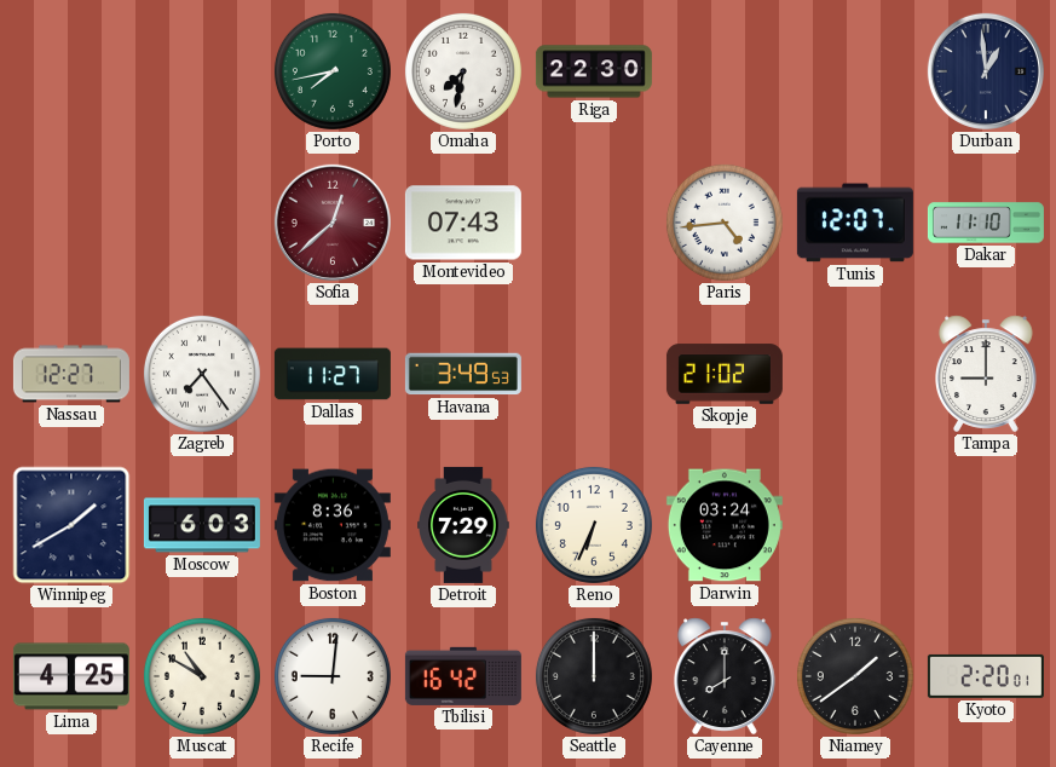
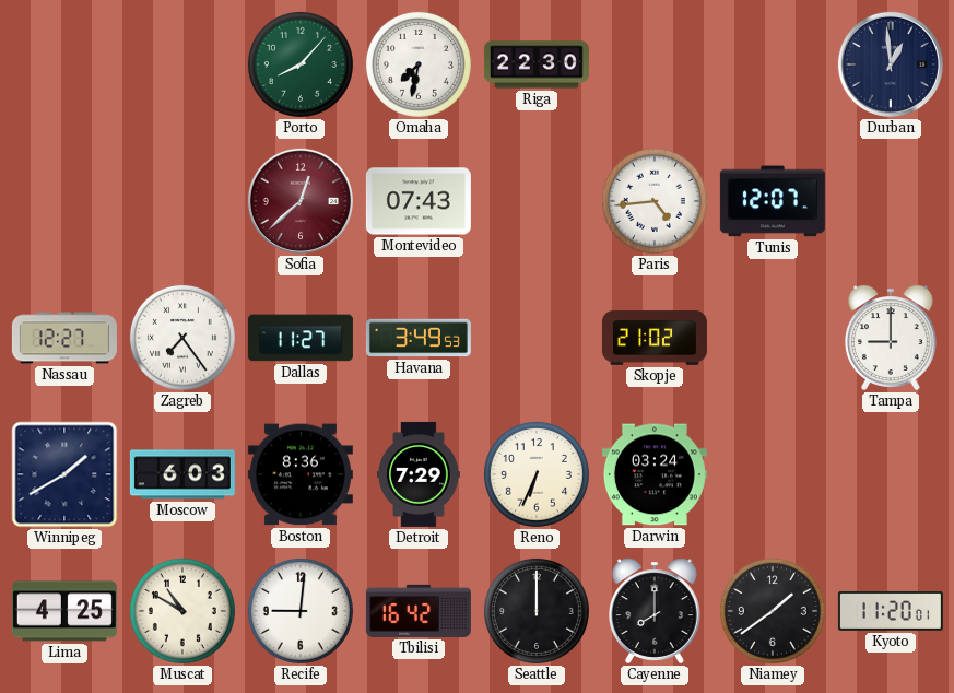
Porto: 7:43 -> 8:07 (301, 64)
Dakar: 11:10 -> none (986, 223)
Kyoto: 2:20 -> 11:20 (891, 611)
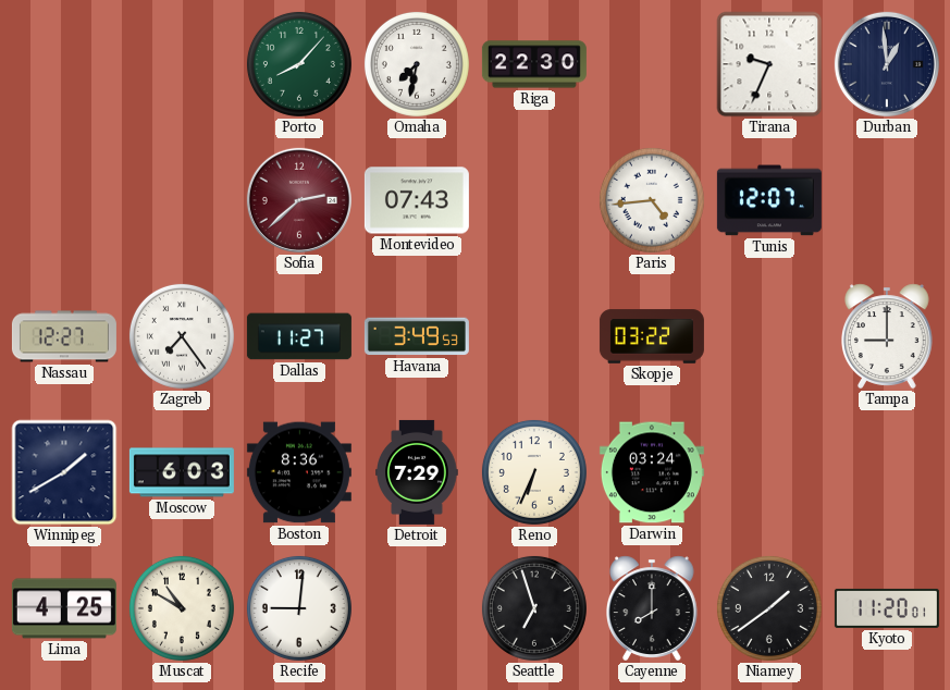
Tirana: none -> 9:34 (769, 64)
Sofia: 12:38 -> 2:38 (299, 200)
Skopje: 21:02 -> 03:22 (652, 336)
Tbilisi: 16:42 -> none (419, 611)
Seattle: 12:00 -> 6:57 (534, 608)
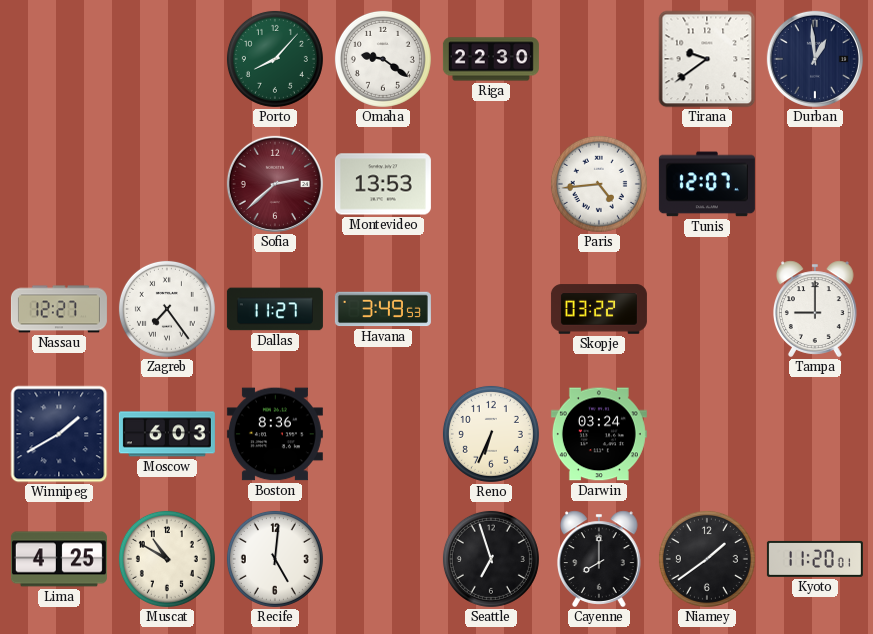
Omaha: 7:32 -> 9:21 (383, 59)
Tirana: 9:34 -> 9:39 (707, 59)
Montevideo: 07:43 -> 13:53 (383, 184)
Detroit: 7:29 -> none (418, 472)
Recife: 9:01 -> 5:01 (275, 559)
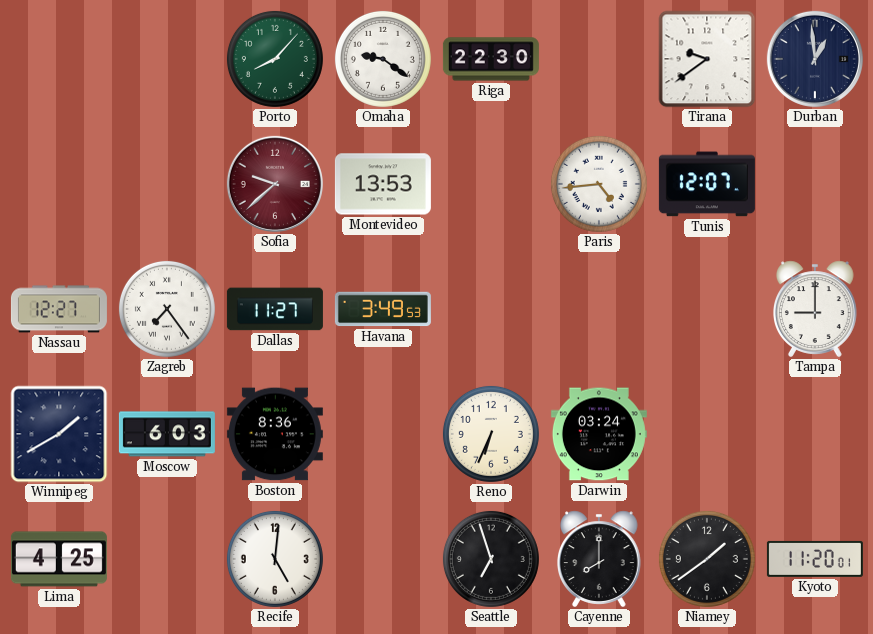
Sofia: 2:38 -> 9:38 (275, 184)
Skopje: 03:22 -> none (599, 309)
Muscat: 10:50 -> none (167, 559)
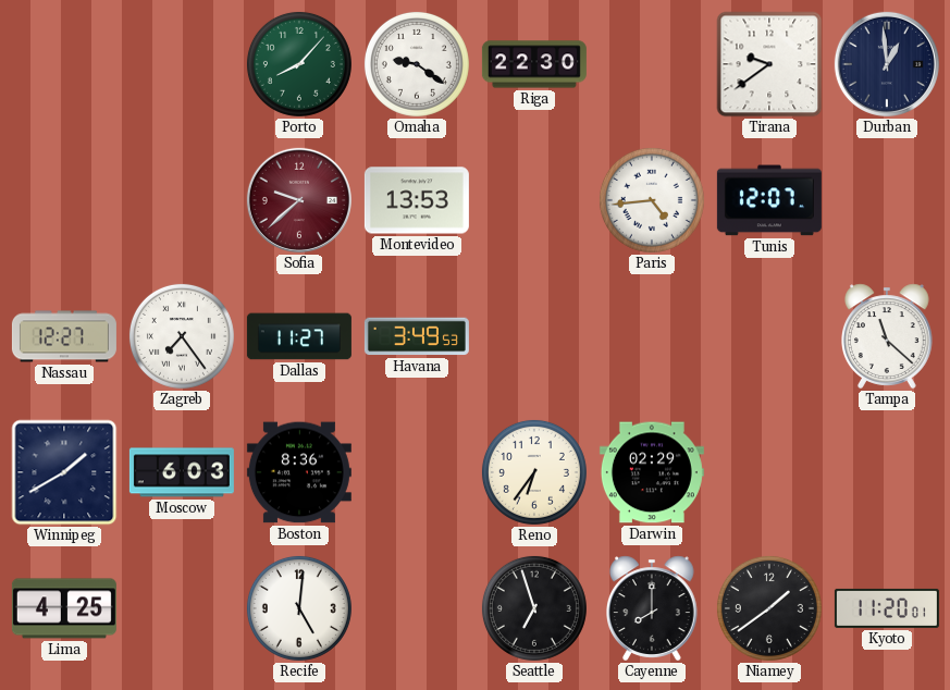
Tampa: 9:00 -> 11:22 (888, 336)
Reno: 6:34 -> 6:36 (534, 472)
Darwin: 03:24 -> 02:29 (652, 472)
